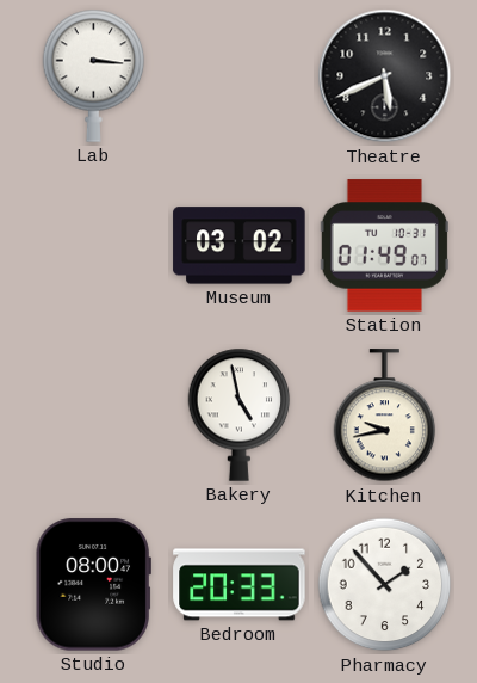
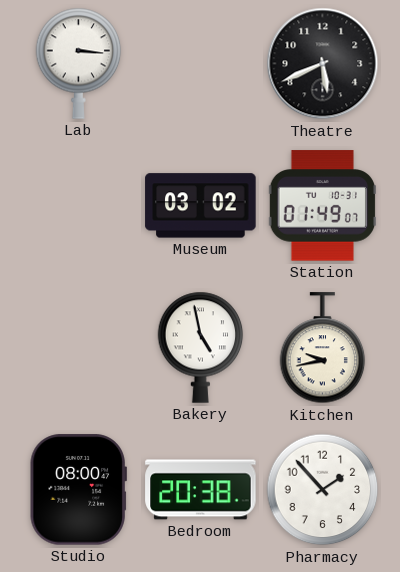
Bedroom: 20:33 -> 20:38 (201, 490)
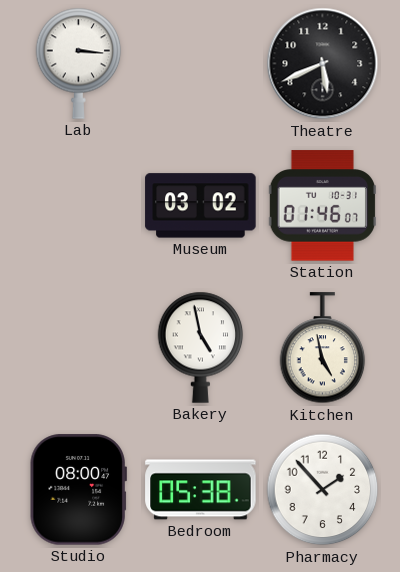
Station: 01:49 -> 01:46 (322, 206)
Kitchen: 9:43 -> 4:58 (323, 348)
Bedroom: 20:38 -> 05:38 (201, 490)
